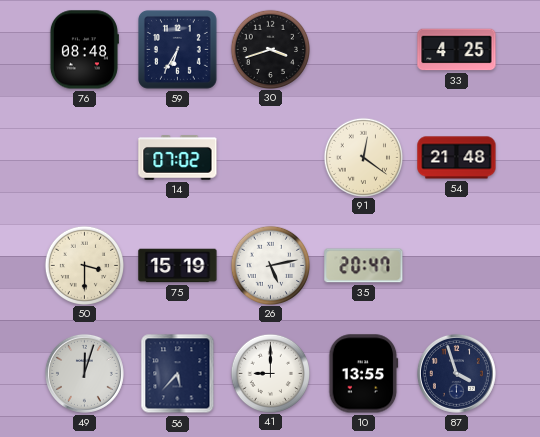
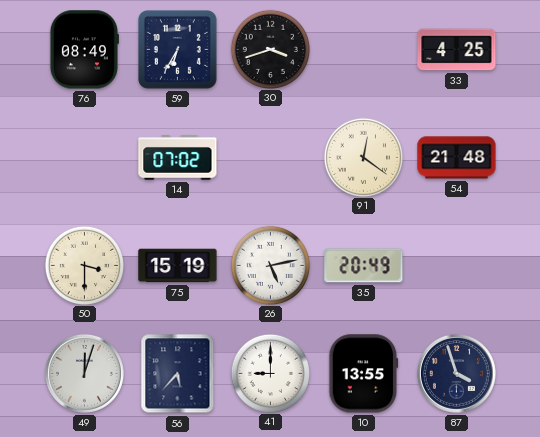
76: 08:48 -> 08:49 (84, 50)
35: 20:47 -> 20:49 (364, 266)
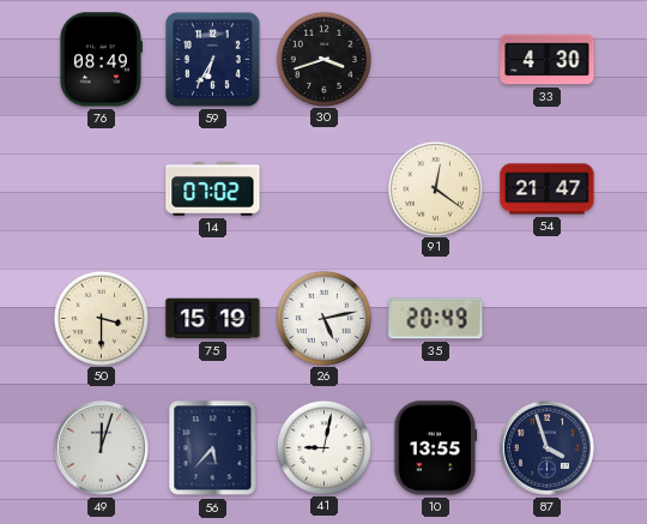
33: 4:25 -> 4:30 (548, 60)
54: 21:48 -> 21:47 (548, 189)
41: 9:00 -> 9:02 (323, 447)
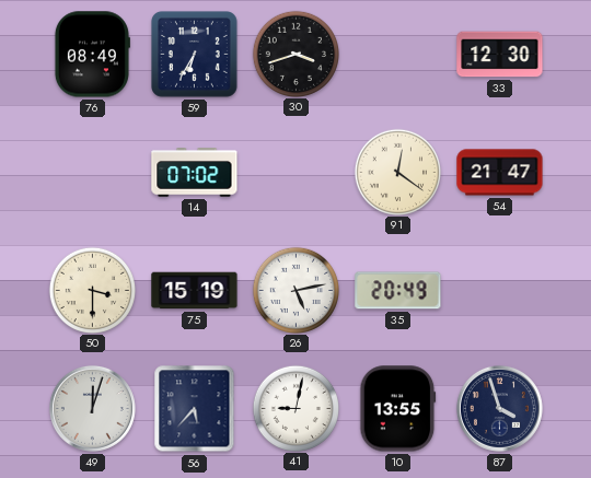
33: 4:30 -> 12:30 (500, 55)
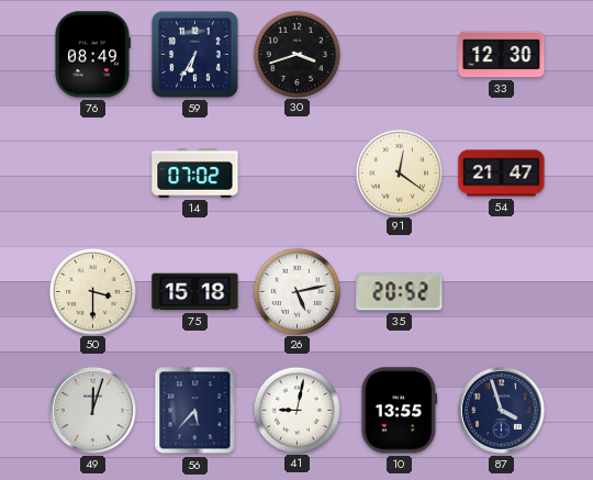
75: 15:19 -> 15:18 (195, 292)
35: 20:49 -> 20:52 (400, 292)
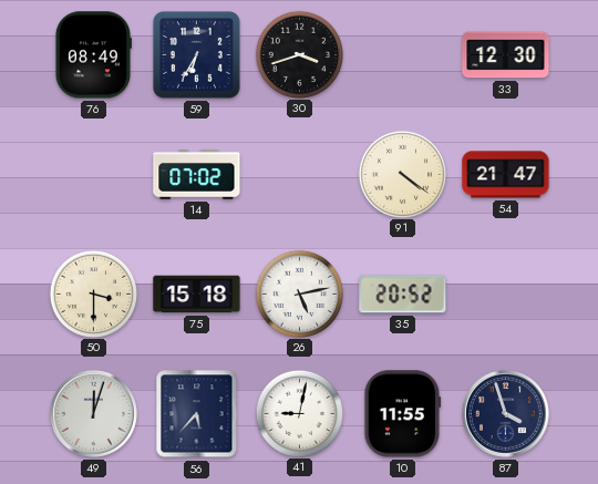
91: 12:21 -> 4:21 (402, 174)
10: 13:55 -> 11:55 (403, 414)
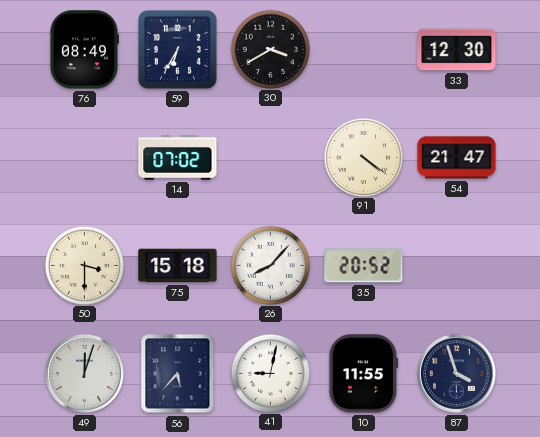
30: 3:42 -> 3:40 (270, 49)
26: 5:13 -> 8:07 (270, 265)
